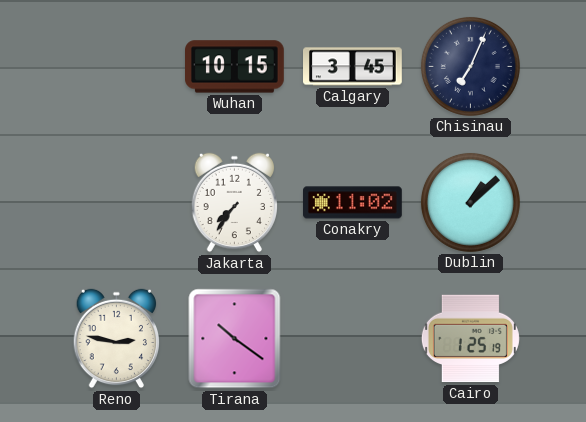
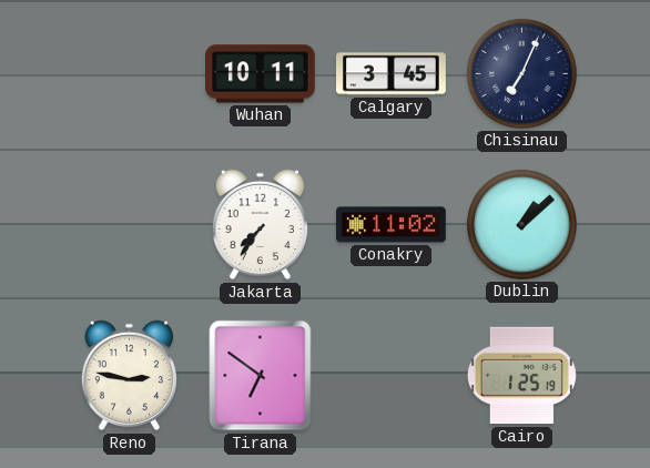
Wuhan: 10:15 -> 10:11 (261, 74)
Tirana: 10:21 -> 6:51 (261, 376)
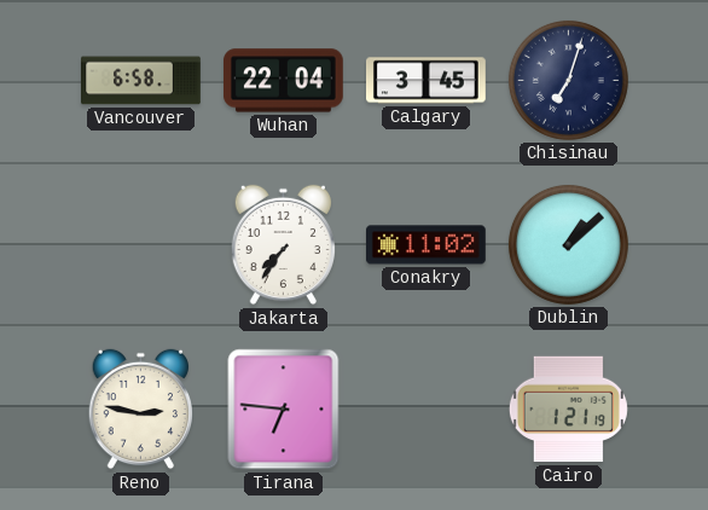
Vancouver: none -> 6:58 (141, 81)
Wuhan: 10:11 -> 22:04 (284, 81)
Chisinau: 7:04 -> 7:03 (568, 80)
Tirana: 6:51 -> 6:46 (284, 410)
Cairo: 1:25 -> 1:21 (568, 410)
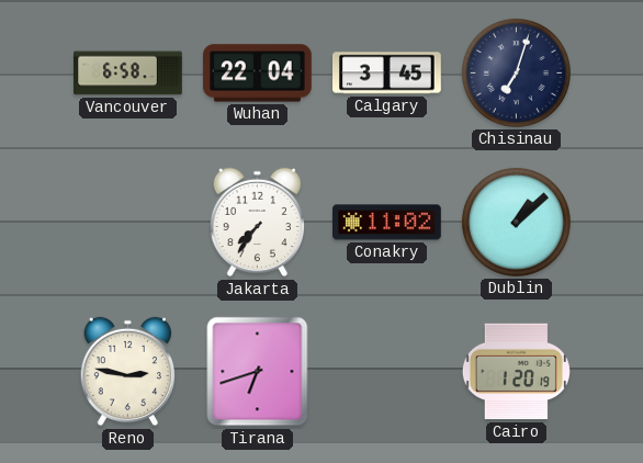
Tirana: 6:46 -> 6:42 (258, 372)
Cairo: 1:21 -> 1:20 (516, 372)
